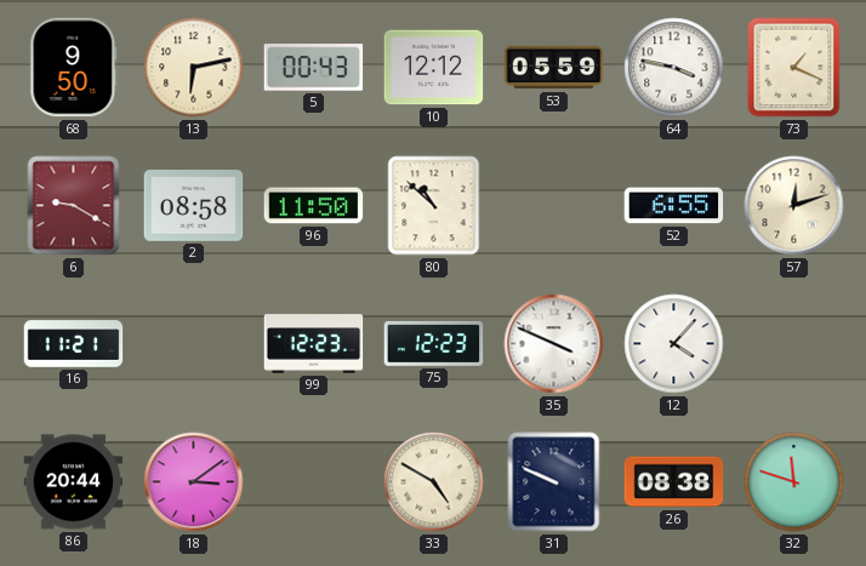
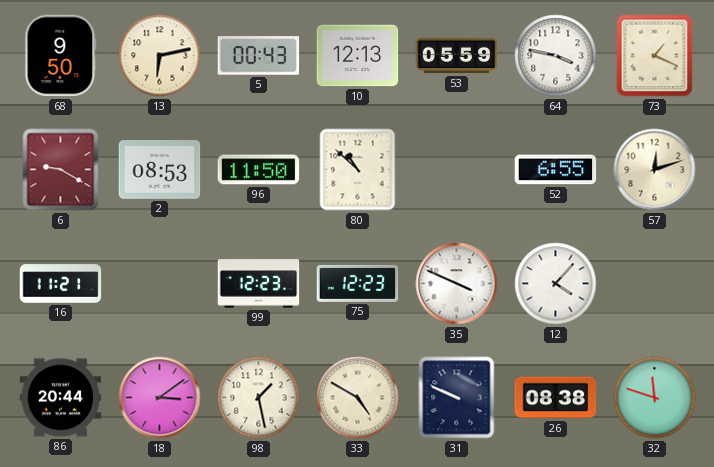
10: 12:12 -> 12:13 (358, 56)
2: 08:58 -> 08:53 (160, 170)
98: none -> 1:28 (259, 398)
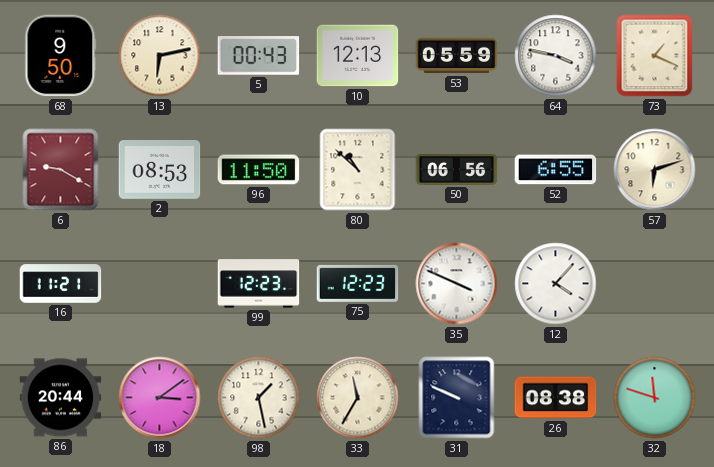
50: none -> 06:56 (457, 170)
57: 12:12 -> 6:12 (655, 170)
33: 4:50 -> 11:35 (358, 398)
